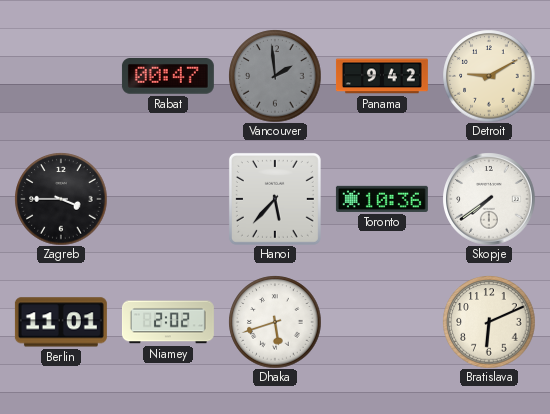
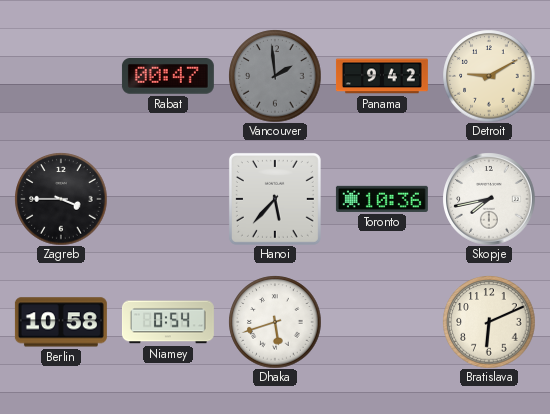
Skopje: 7:39 -> 7:43 (489, 199)
Berlin: 11:01 -> 10:58 (61, 322)
Niamey: 2:02 -> 0:54 (168, 322)
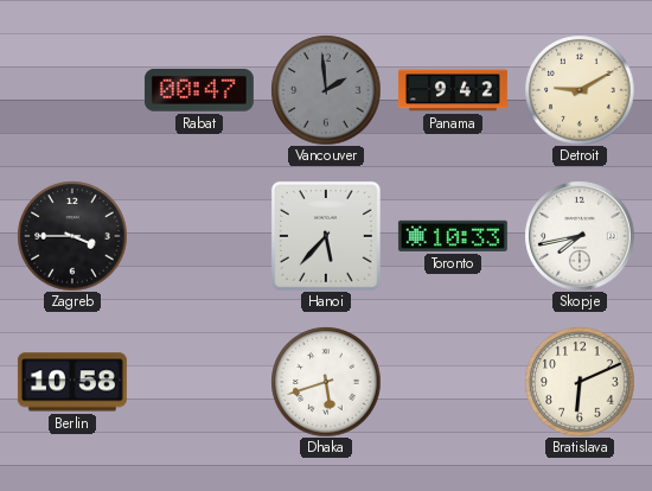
Toronto: 10:36 -> 10:33 (453, 236)
Niamey: 0:54 -> none (168, 322)
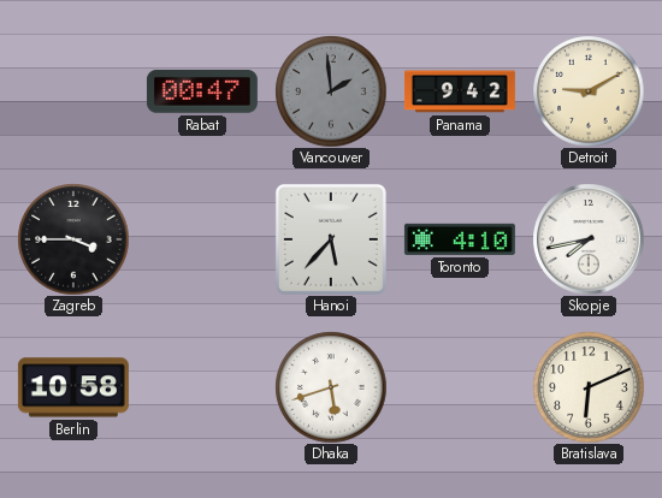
Toronto: 10:33 -> 4:10 (460, 239)
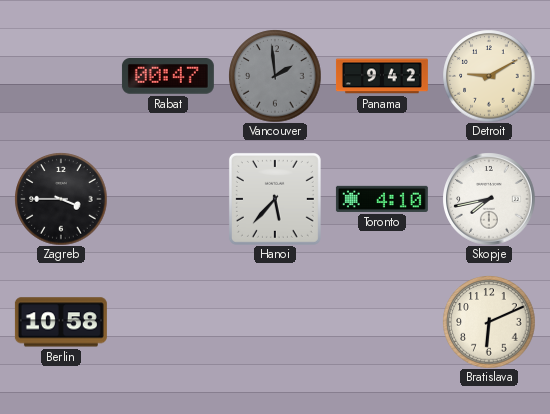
Dhaka: 5:42 -> none (331, 387)
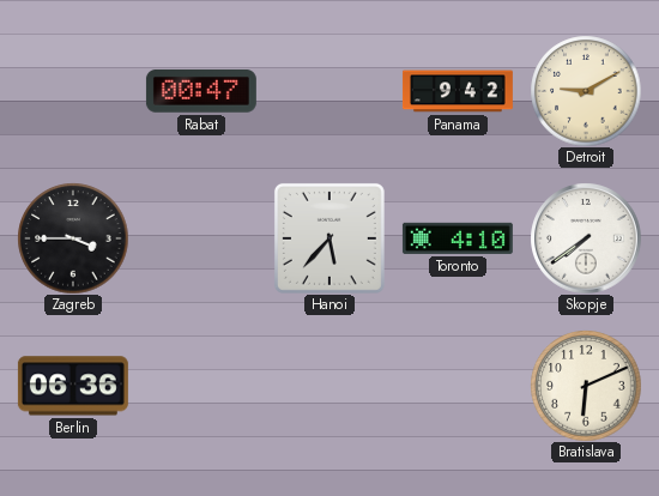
Vancouver: 1:59 -> none (275, 76)
Skopje: 7:43 -> 7:39 (586, 238)
Berlin: 10:58 -> 06:36 (73, 386)
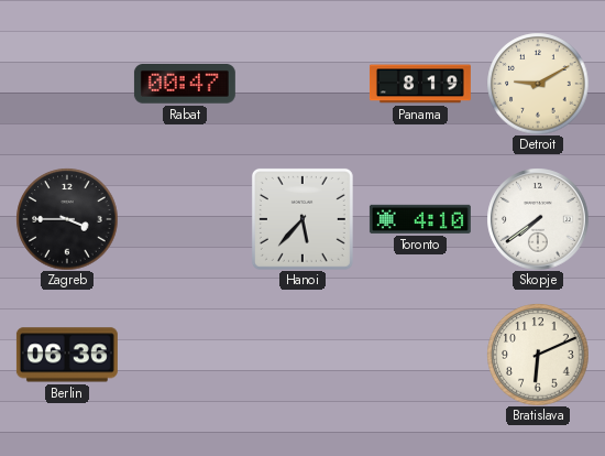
Panama: 9:42 -> 8:19 (420, 84)
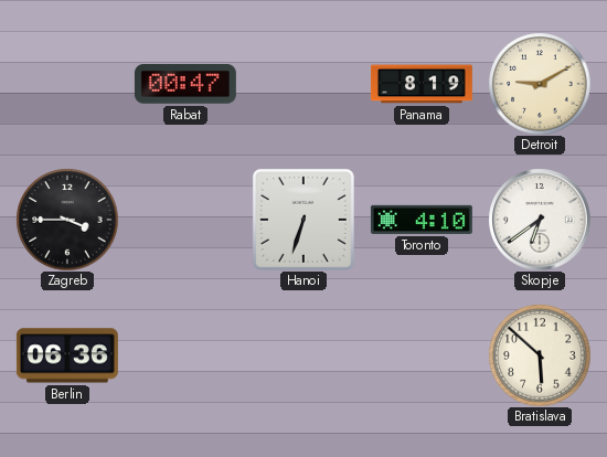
Hanoi: 5:37 -> 6:33 (303, 220)
Skopje: 7:39 -> 6:39 (540, 220)
Bratislava: 6:11 -> 5:52 (540, 355)
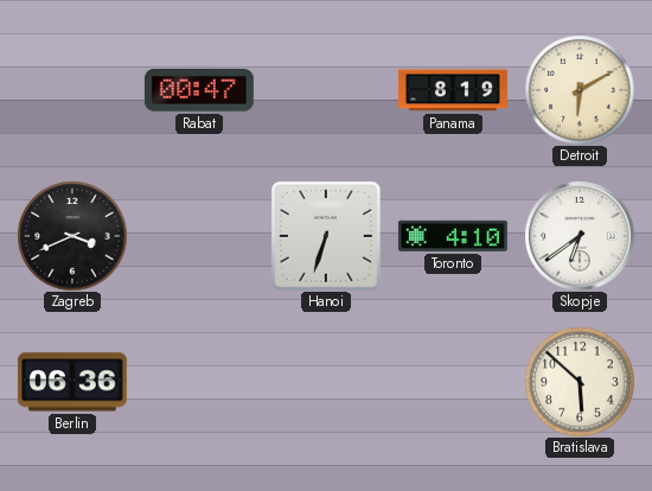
Detroit: 9:10 -> 6:10 (580, 90)
Zagreb: 3:45 -> 3:41 (72, 236)
